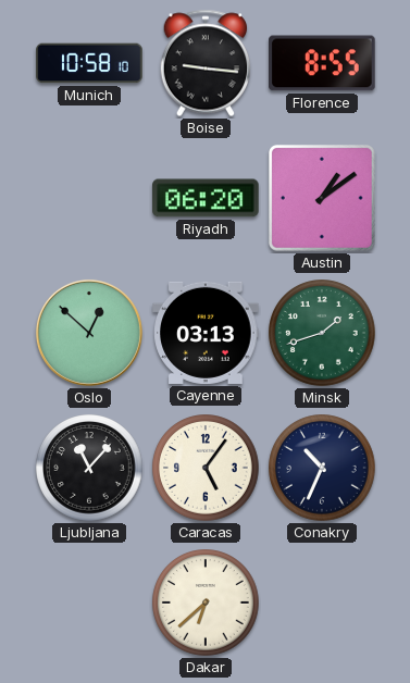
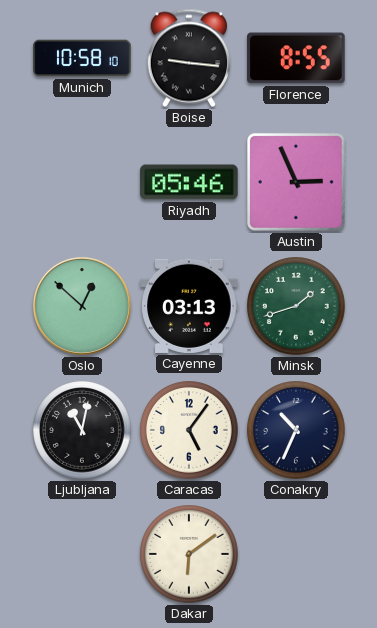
Riyadh: 06:20 -> 05:46 (189, 182)
Austin: 1:09 -> 2:56 (297, 183)
Ljubljana: 11:07 -> 11:02 (82, 430)
Dakar: 6:38 -> 6:09 (189, 554)
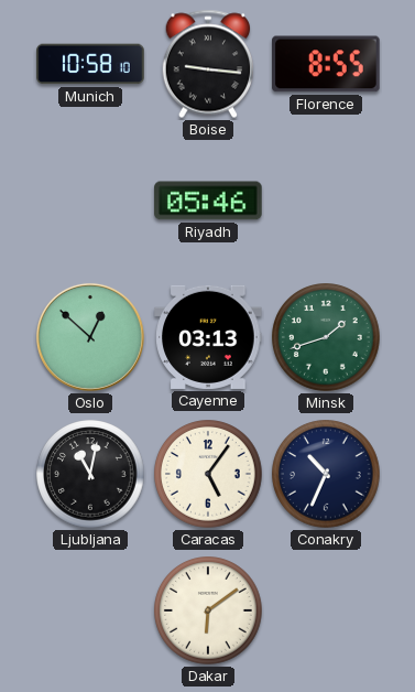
Austin: 2:56 -> none (297, 183)
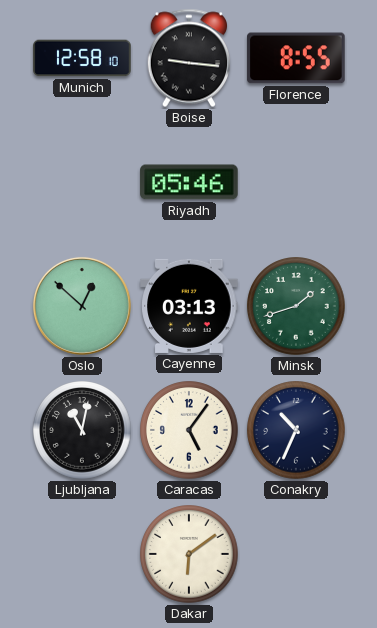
Munich: 10:58 -> 12:58 (82, 58)
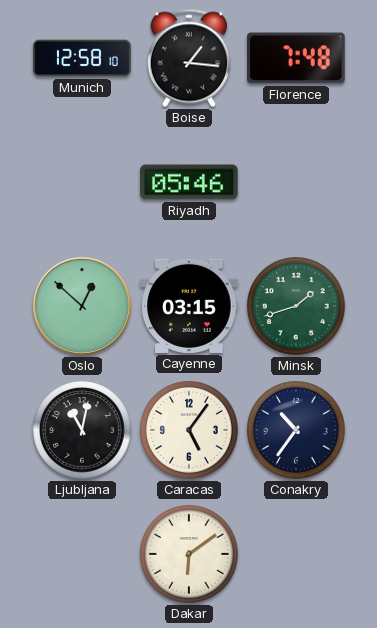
Boise: 9:16 -> 1:16 (188, 58)
Florence: 8:55 -> 7:48 (296, 58)
Cayenne: 03:13 -> 03:15 (189, 306)
Conakry: 10:34 -> 10:36 (296, 430)
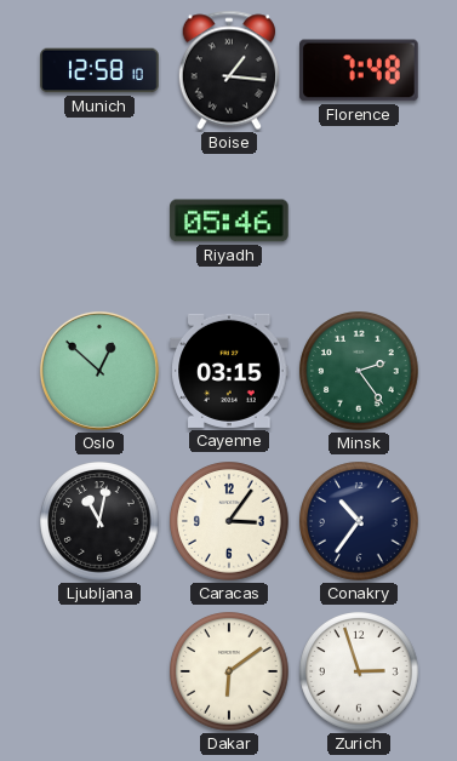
Minsk: 1:42 -> 2:24 (359, 371)
Caracas: 5:06 -> 3:06 (229, 521)
Zurich: none -> 2:57 (359, 671)
